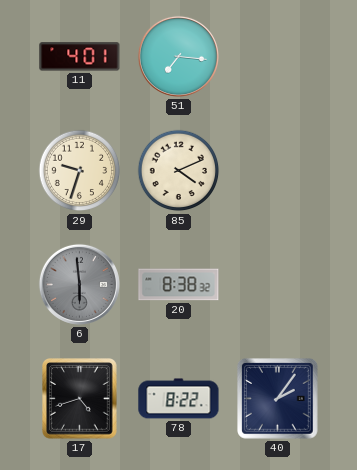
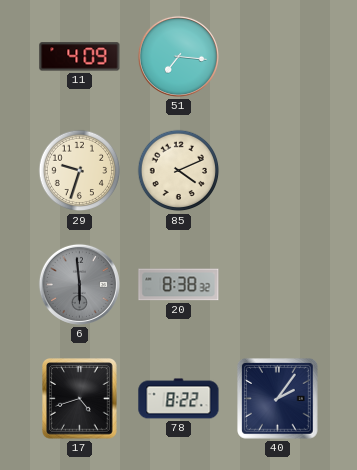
11: 4:01 -> 4:09 (80, 57)
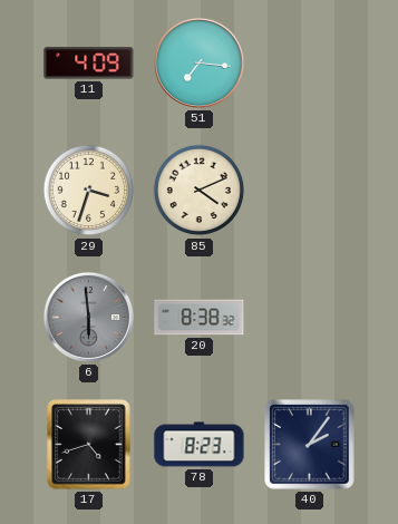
29: 9:33 -> 3:33 (89, 191)
78: 8:22 -> 8:23 (200, 445)
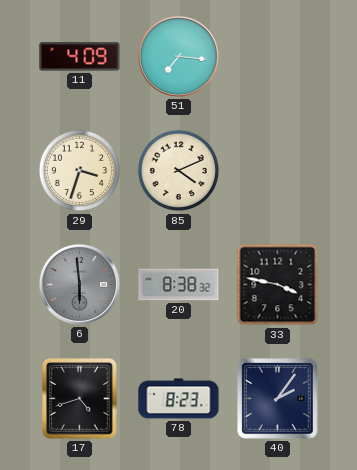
33: none -> 3:47 (278, 285)
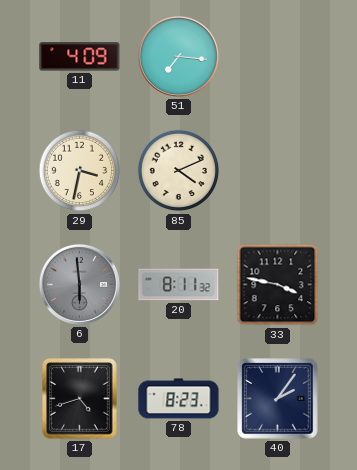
29: 3:33 -> 3:32 (80, 171)
20: 8:38 -> 8:11 (179, 285)
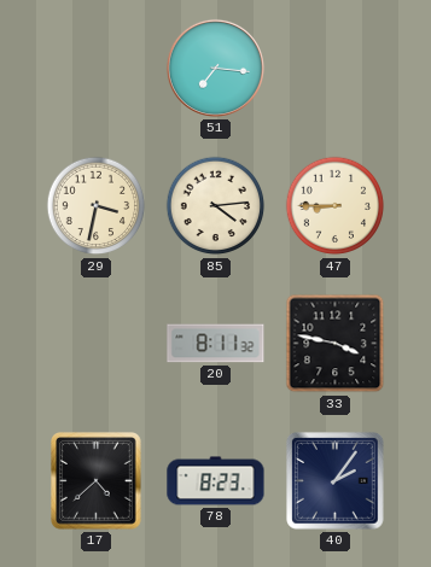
11: 4:09 -> none (80, 57)
85: 4:11 -> 4:14 (216, 206)
47: none -> 8:45 (336, 206)
6: 5:59 -> none (79, 284)
17: 4:42 -> 4:38 (97, 481)
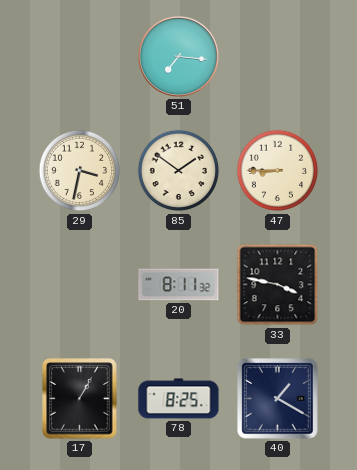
85: 4:14 -> 1:51 (179, 171)
17: 4:38 -> 1:05 (80, 399)
78: 8:23 -> 8:25 (179, 399)
40: 2:06 -> 1:20 (278, 399)
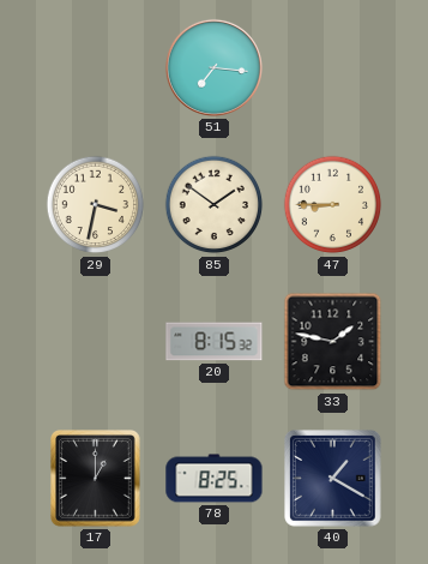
20: 8:11 -> 8:15 (215, 342)
33: 3:47 -> 1:47 (333, 342)
17: 1:05 -> 1:00 (96, 479)
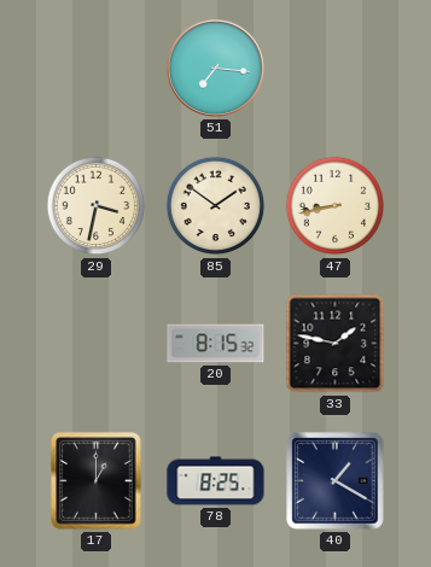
47: 8:45 -> 8:43 (336, 206)
